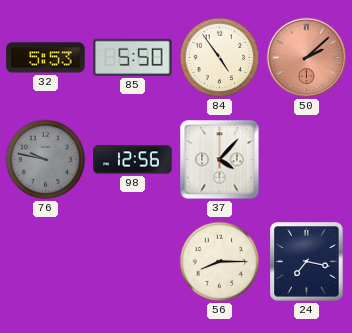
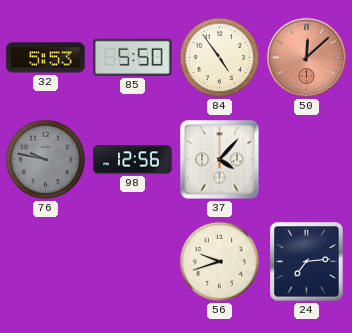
50: 2:08 -> 12:08 (307, 58)
56: 8:15 -> 9:42 (220, 262)
24: 7:17 -> 7:14 (307, 262)
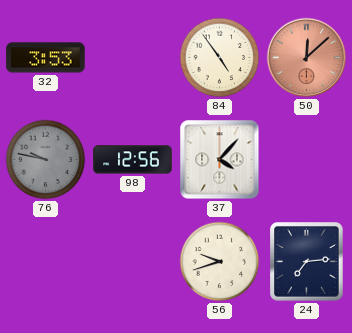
32: 5:53 -> 3:53 (46, 58)
85: 5:50 -> none (133, 57)
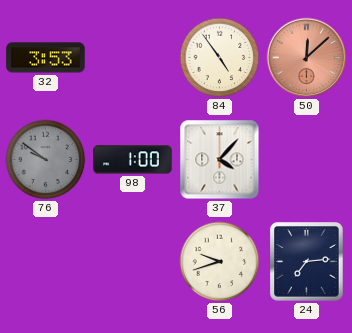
76: 9:47 -> 9:51 (46, 160)
98: 12:56 -> 1:00 (133, 160)
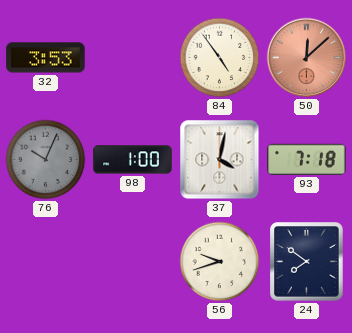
76: 9:51 -> 10:04 (46, 160)
37: 4:07 -> 4:02 (220, 160)
93: none -> 7:18 (307, 159)
24: 7:14 -> 7:51 (307, 262)
